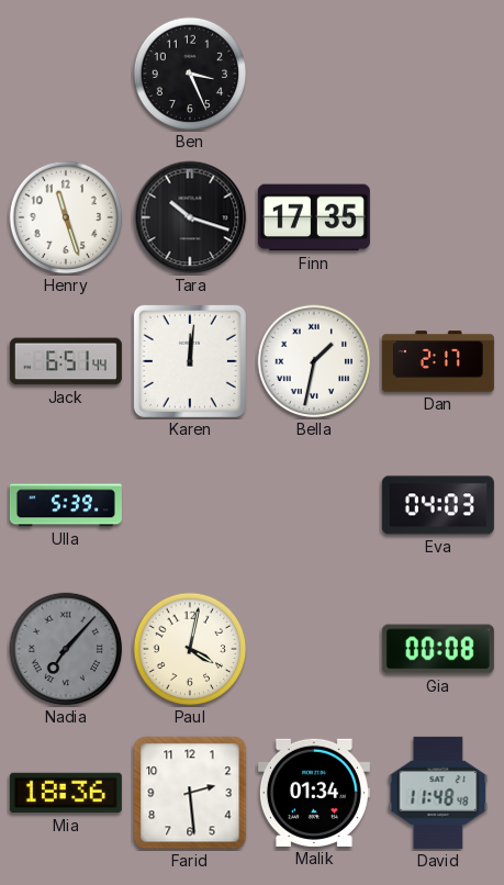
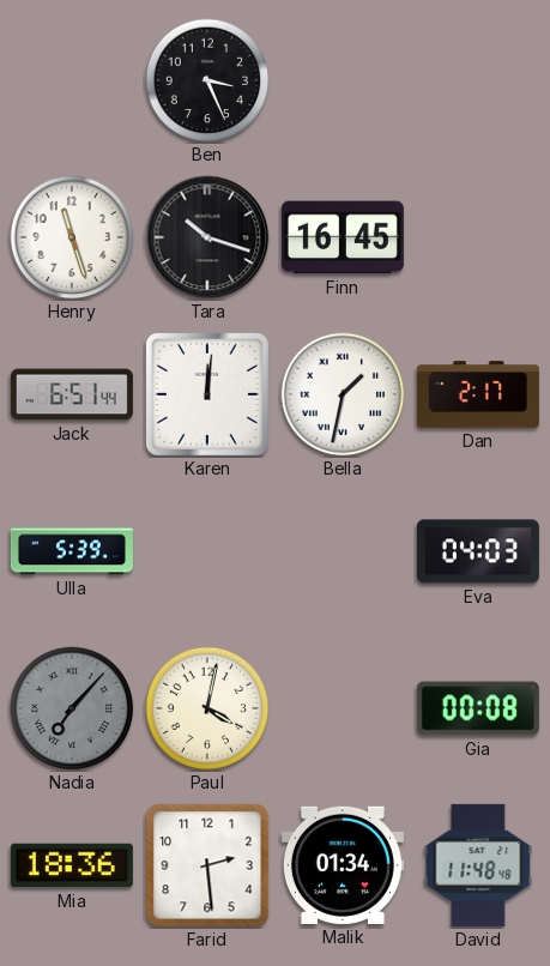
Finn: 17:35 -> 16:45 (343, 237)
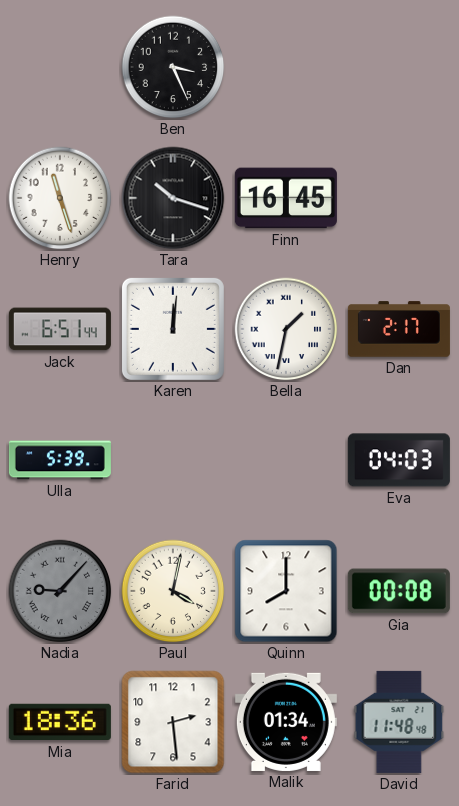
Nadia: 7:07 -> 9:07 (60, 591)
Quinn: none -> 8:00 (286, 591)
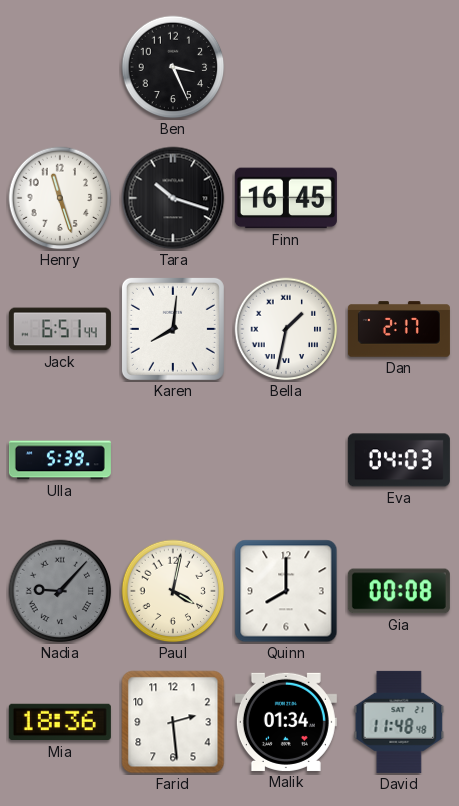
Karen: 12:01 -> 8:01 (173, 329)
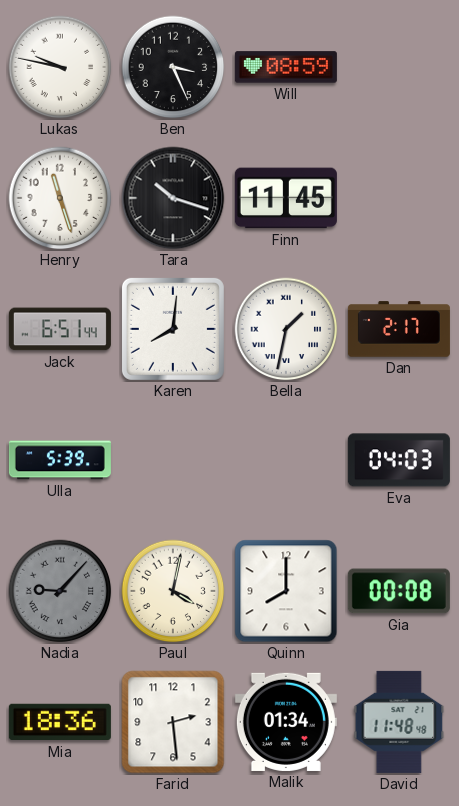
Lukas: none -> 9:47 (60, 67)
Will: none -> 08:59 (286, 67)
Finn: 16:45 -> 11:45 (286, 198)
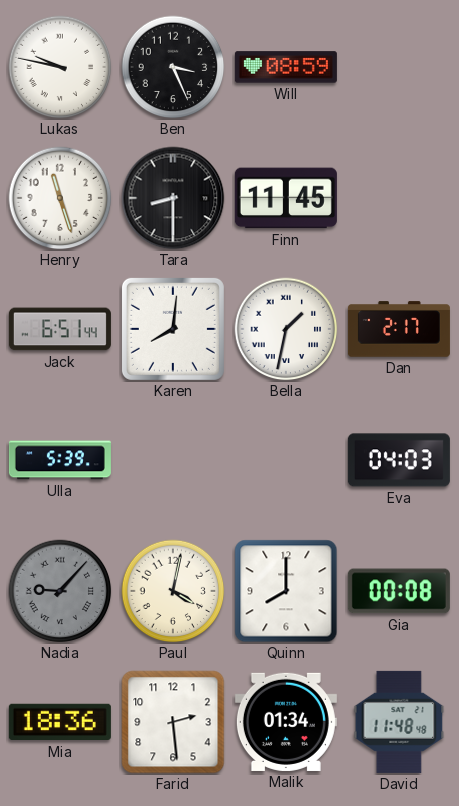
Tara: 10:18 -> 8:30 (173, 198)
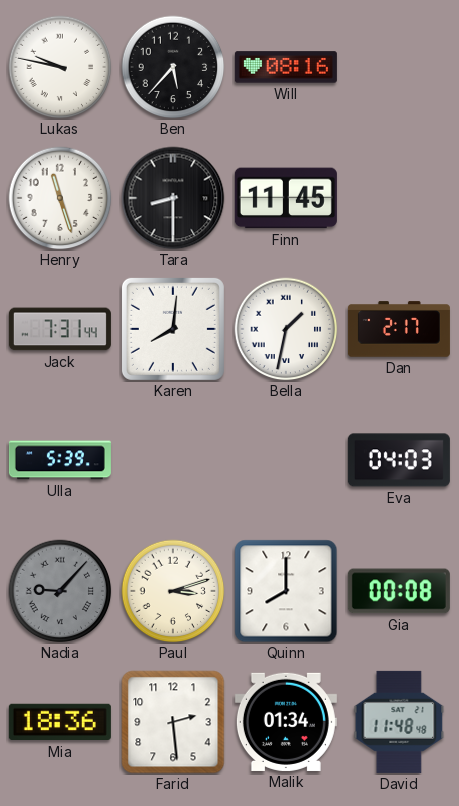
Ben: 3:26 -> 5:37 (173, 67)
Will: 08:59 -> 08:16 (286, 67)
Jack: 6:51 -> 7:31 (60, 329)
Paul: 4:02 -> 3:12 (173, 591)
